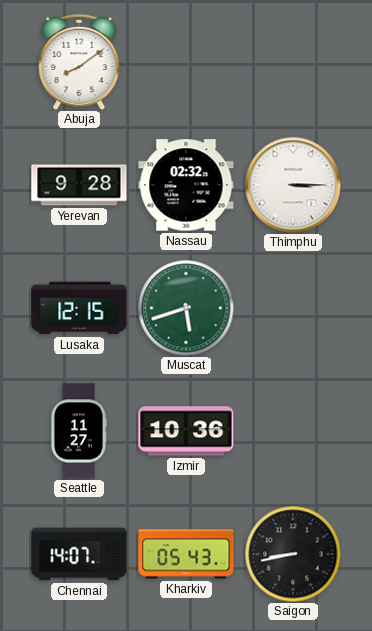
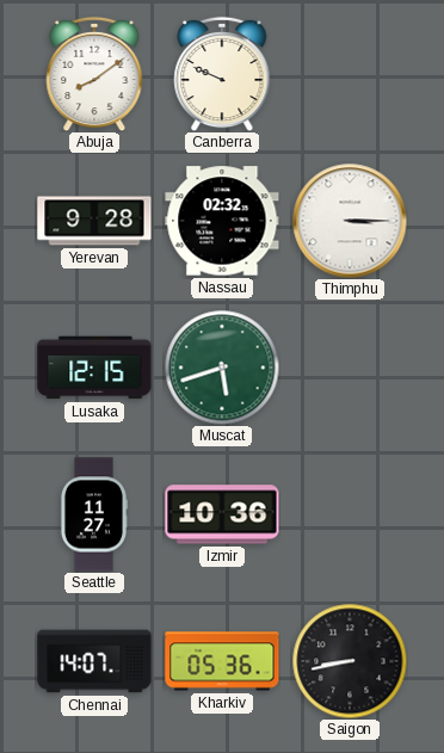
Canberra: none -> 9:49 (222, 74)
Kharkiv: 05:43 -> 05:36 (222, 661)
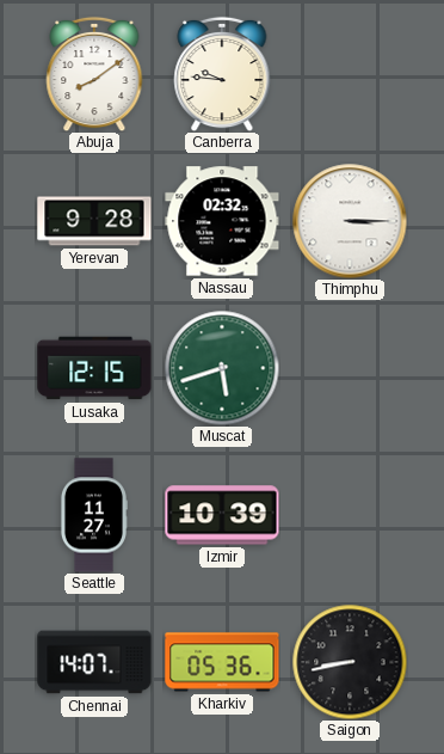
Canberra: 9:49 -> 9:46 (222, 74)
Izmir: 10:36 -> 10:39 (222, 515)
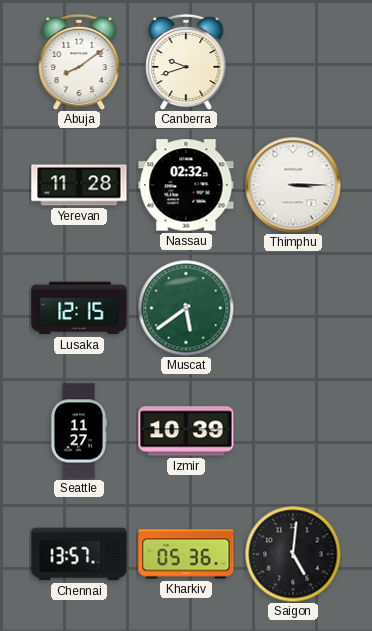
Canberra: 9:46 -> 9:42 (186, 62)
Yerevan: 9:28 -> 11:28 (79, 185)
Muscat: 5:42 -> 5:39 (186, 308)
Chennai: 14:07 -> 13:57 (79, 554)
Saigon: 8:43 -> 5:01 (293, 554)
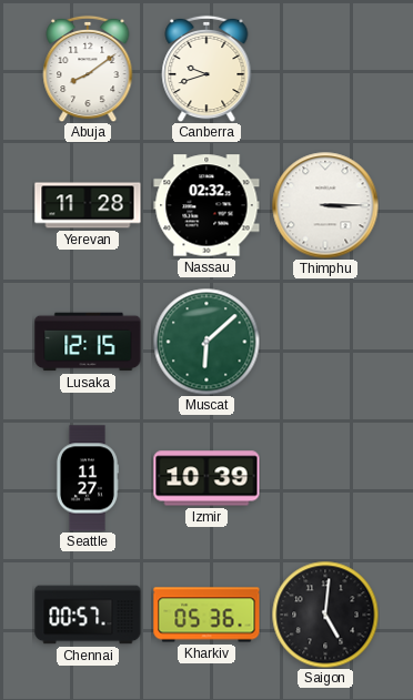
Muscat: 5:39 -> 6:08 (206, 342)
Chennai: 13:57 -> 00:57 (88, 615)
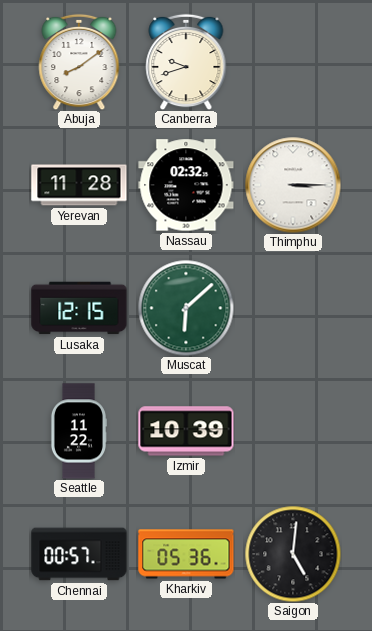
Seattle: 11:27 -> 11:22 (78, 431)
